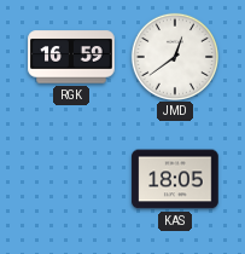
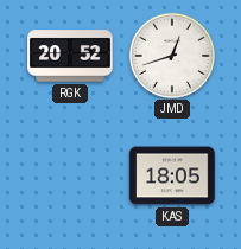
RGK: 16:59 -> 20:52 (70, 56)
JMD: 12:39 -> 12:42 (171, 55)
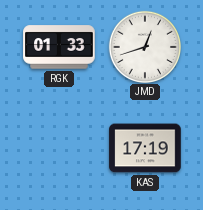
RGK: 20:52 -> 01:33 (59, 47)
KAS: 18:05 -> 17:19 (145, 148)
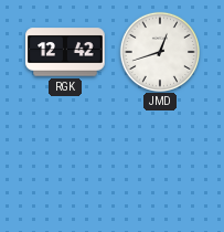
RGK: 01:33 -> 12:42 (65, 52)
KAS: 17:19 -> none (145, 148)
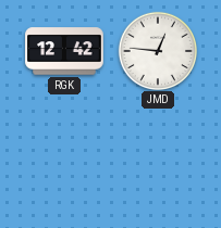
JMD: 12:42 -> 12:46 (157, 50)
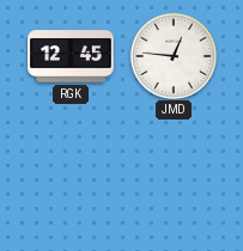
RGK: 12:42 -> 12:45 (71, 56)
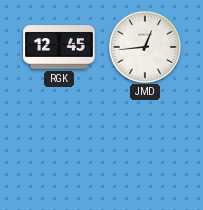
JMD: 12:46 -> 12:44 (144, 46)
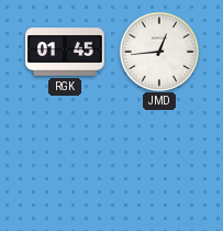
RGK: 12:45 -> 01:45 (65, 52)
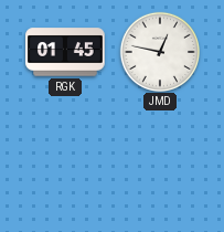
JMD: 12:44 -> 12:47 (159, 51)
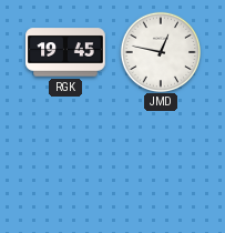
RGK: 01:45 -> 19:45 (65, 52)
